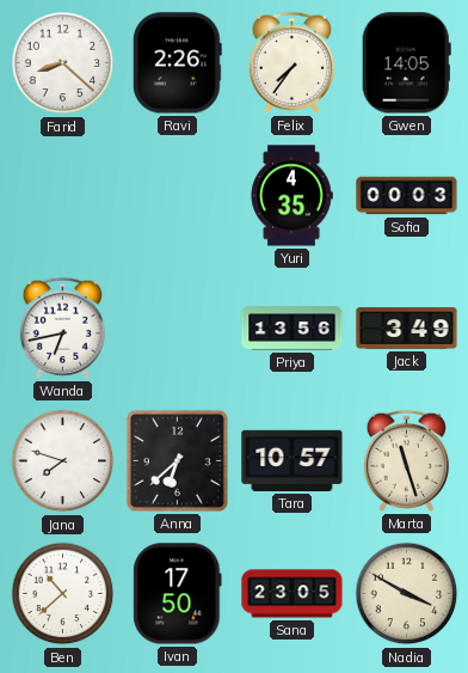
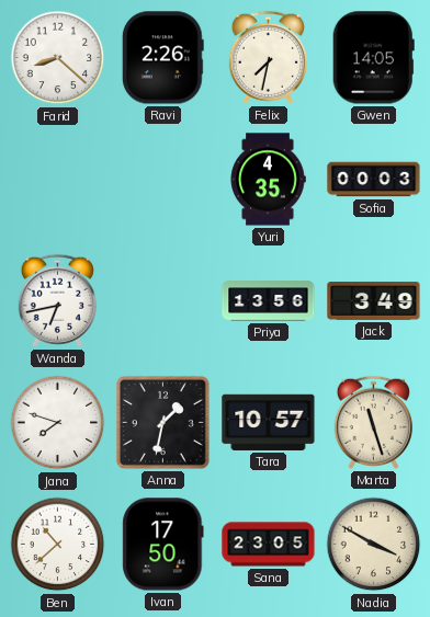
Felix: 7:36 -> 7:32 (268, 57)
Anna: 6:38 -> 1:32 (162, 422)
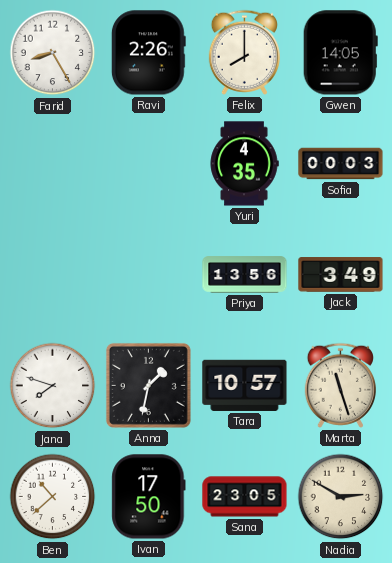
Farid: 8:22 -> 8:25 (53, 53)
Felix: 7:32 -> 8:00 (244, 52)
Wanda: 6:43 -> none (57, 300)
Nadia: 3:50 -> 2:50 (341, 497)
